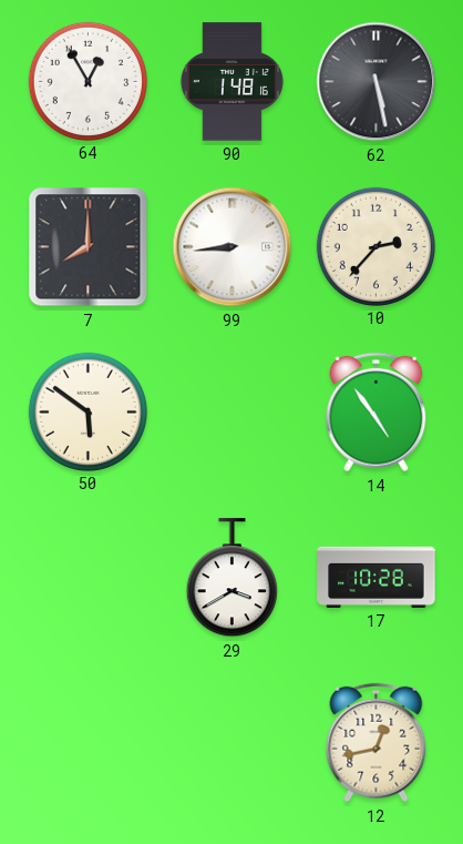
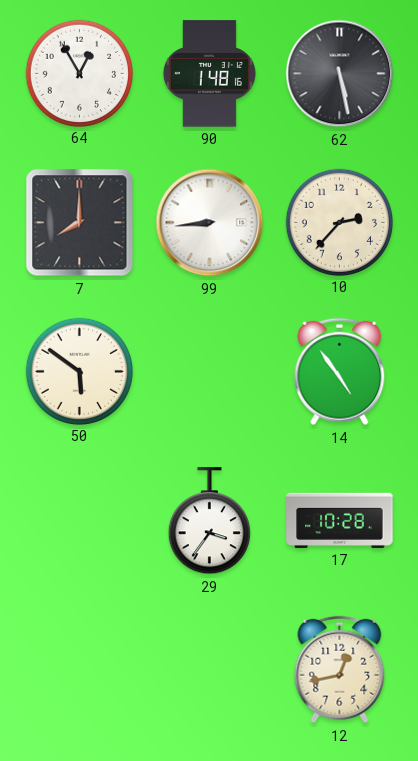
29: 3:40 -> 3:36 (209, 521)
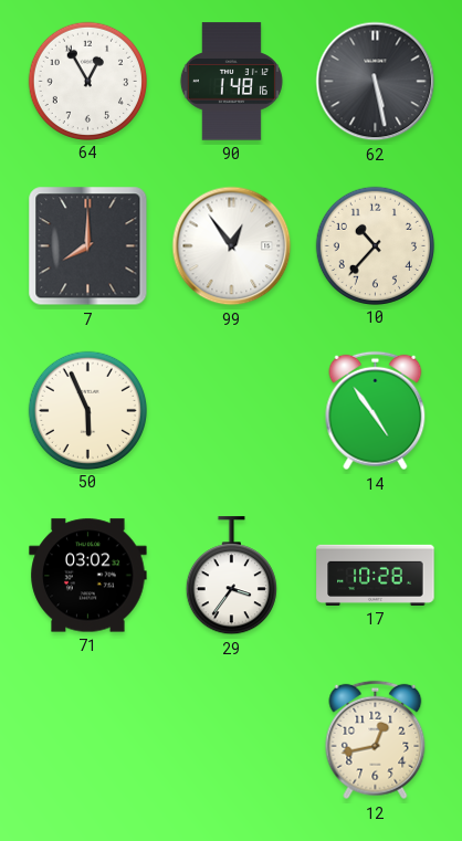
99: 8:44 -> 12:54 (232, 246)
10: 2:37 -> 10:37 (375, 245)
50: 5:51 -> 5:56 (87, 410)
71: none -> 03:02 (88, 576)
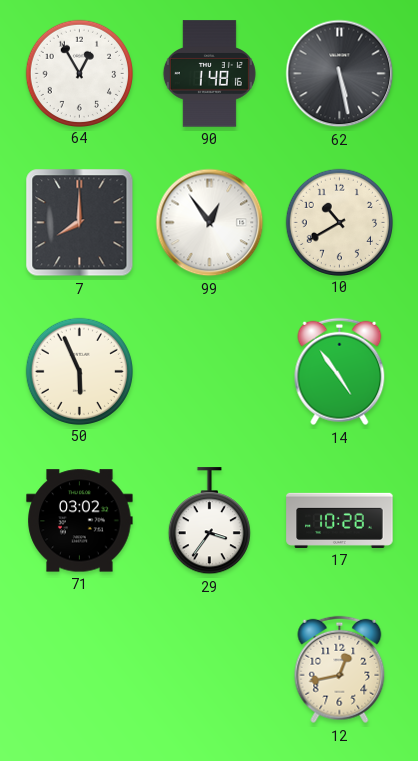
10: 10:37 -> 10:40 (339, 222)
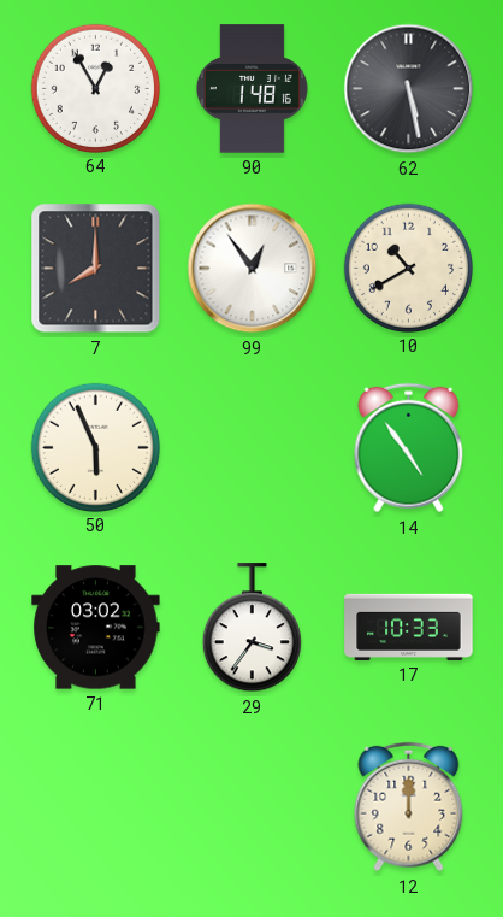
17: 10:28 -> 10:33 (409, 627)
12: 12:43 -> 12:00 (409, 807)
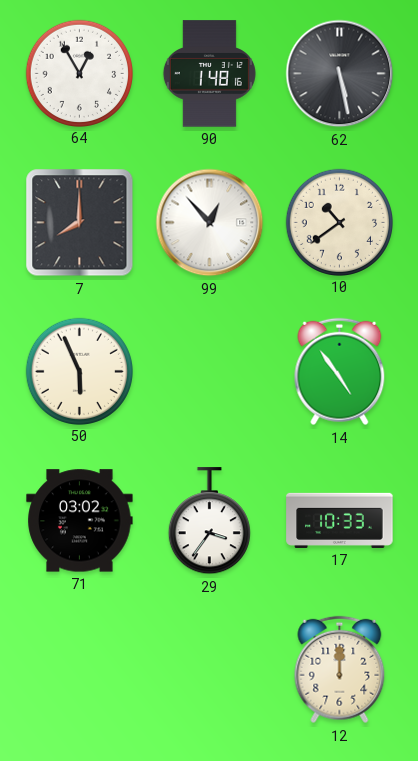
99: 12:54 -> 12:53 (210, 223)
10: 10:40 -> 10:39 (339, 222)
